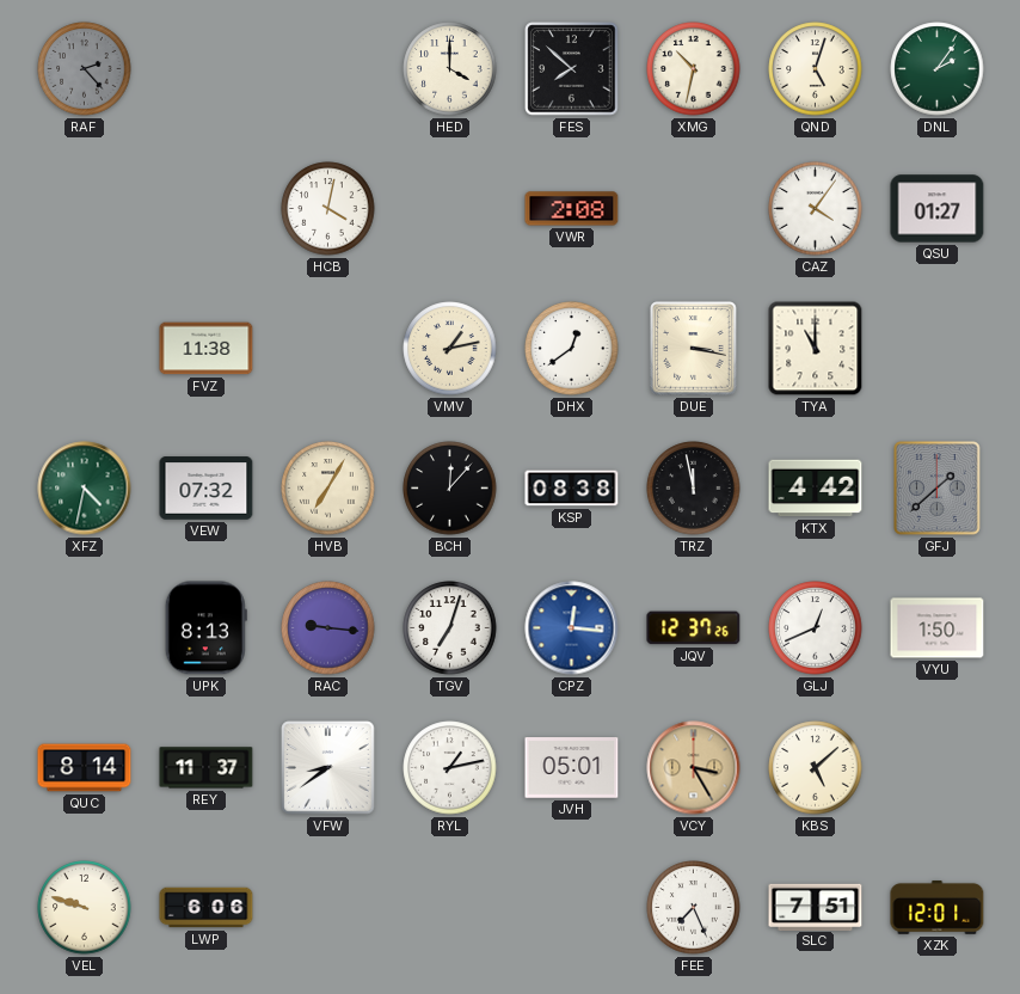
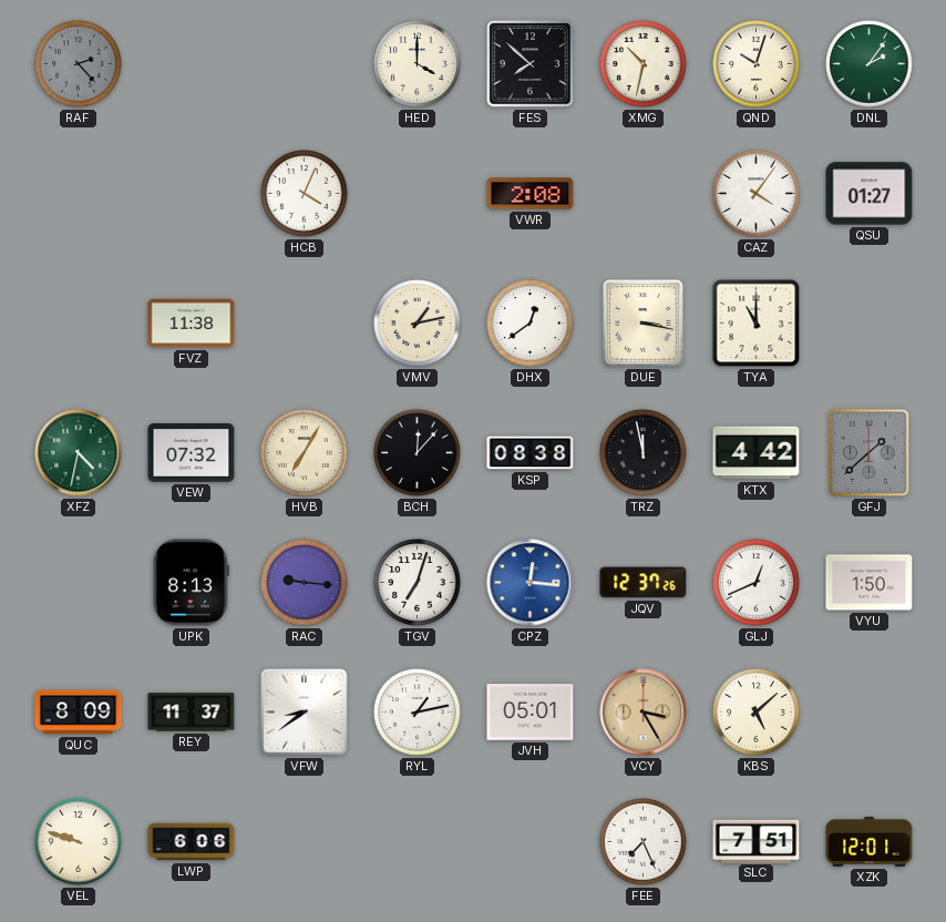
QND: 5:03 -> 10:03 (757, 64)
HCB: 4:02 -> 4:04 (305, 194)
QUC: 8:14 -> 8:09 (79, 713)
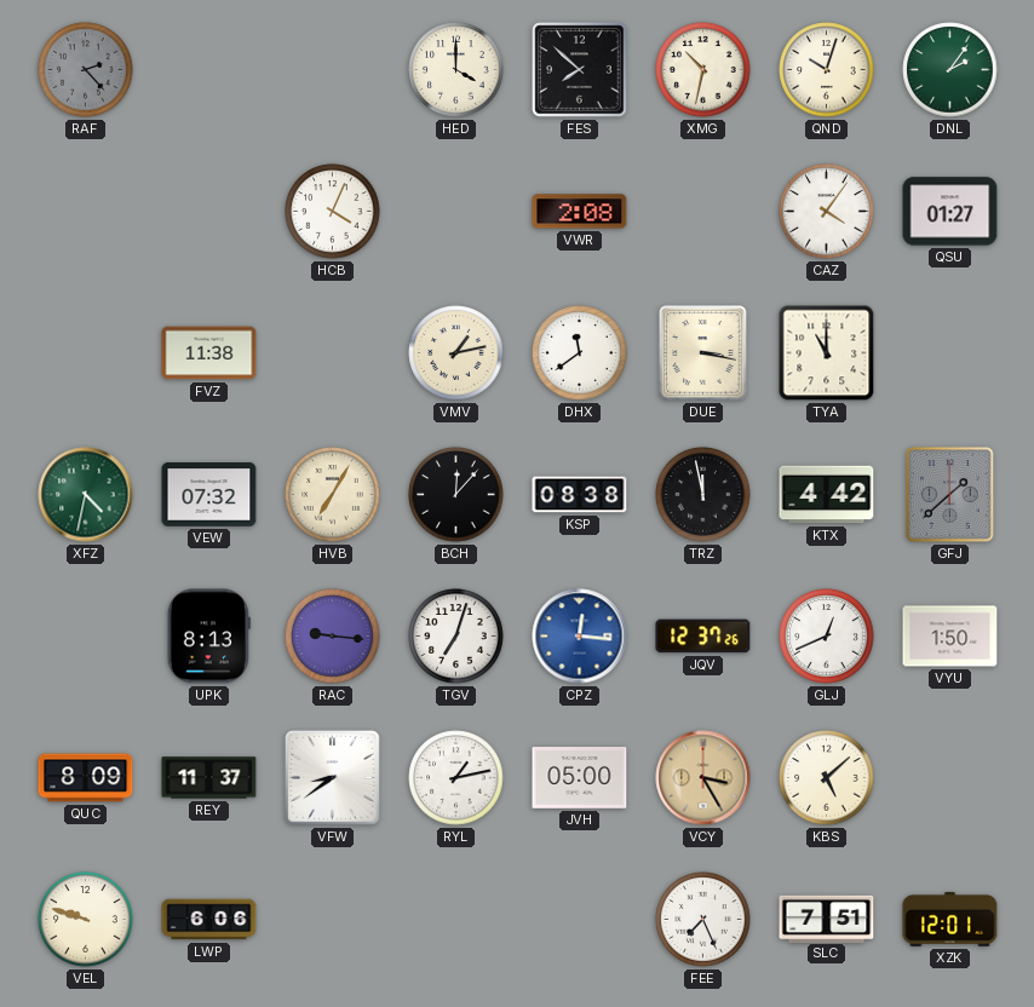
DHX: 12:39 -> 11:39 (580, 353)
JVH: 05:01 -> 05:00 (580, 778)
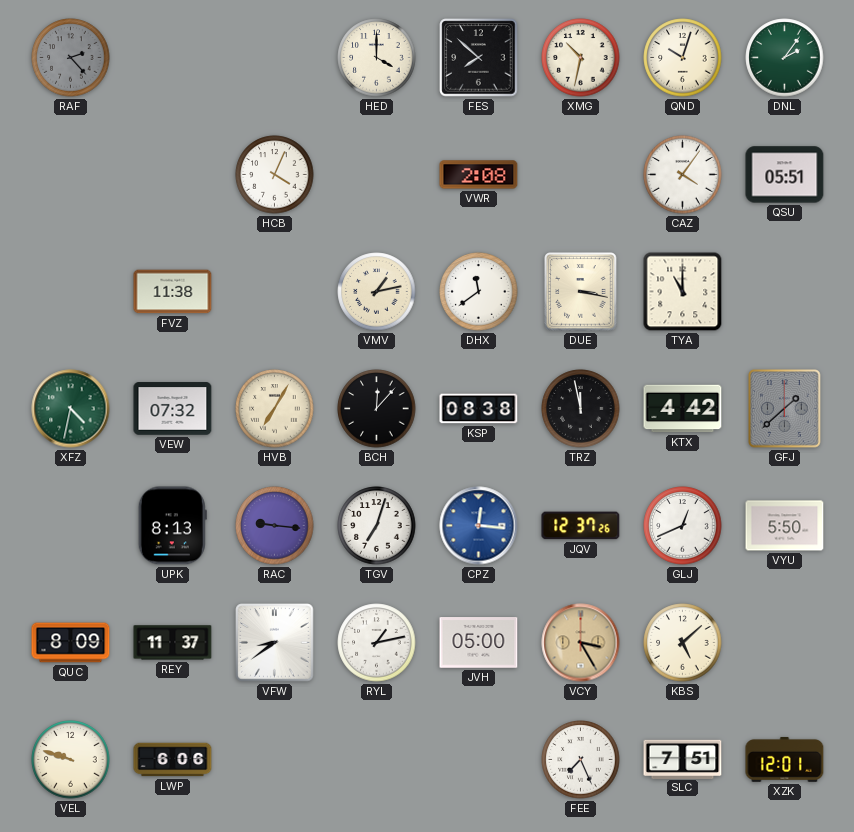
QSU: 01:27 -> 05:51 (785, 175)
VYU: 1:50 -> 5:50 (785, 526)
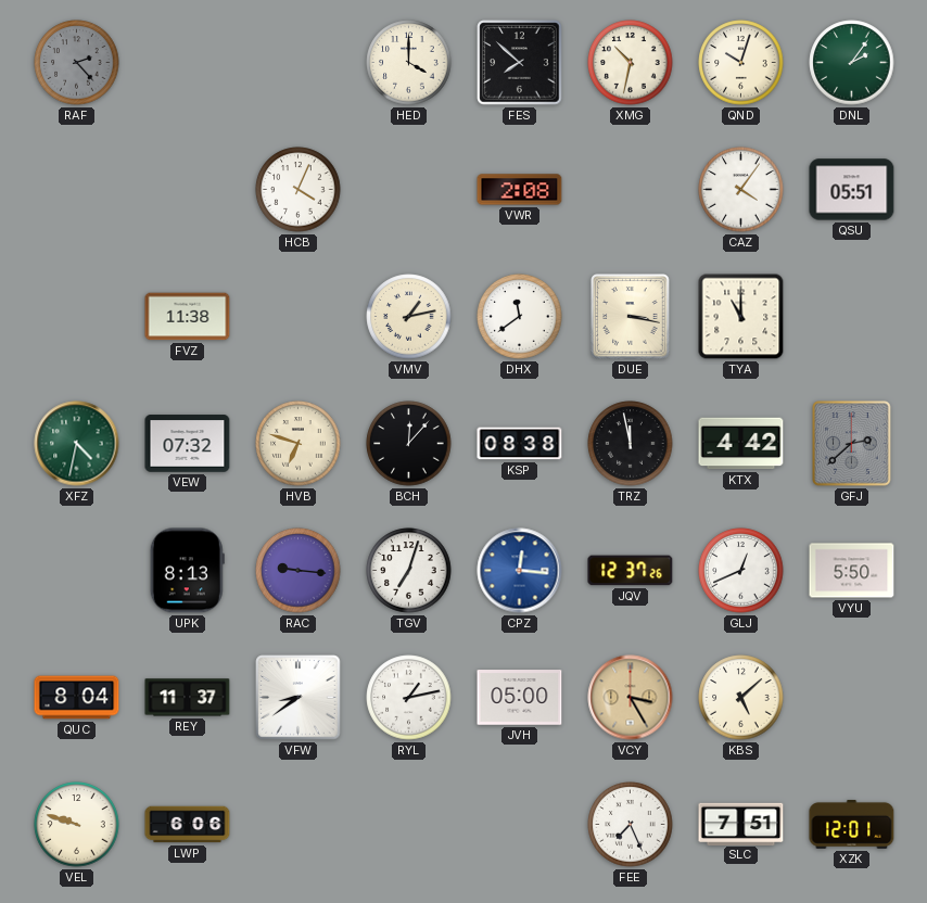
HVB: 7:05 -> 6:48 (299, 444)
GFJ: 1:38 -> 2:38 (852, 444)
QUC: 8:09 -> 8:04 (77, 698)
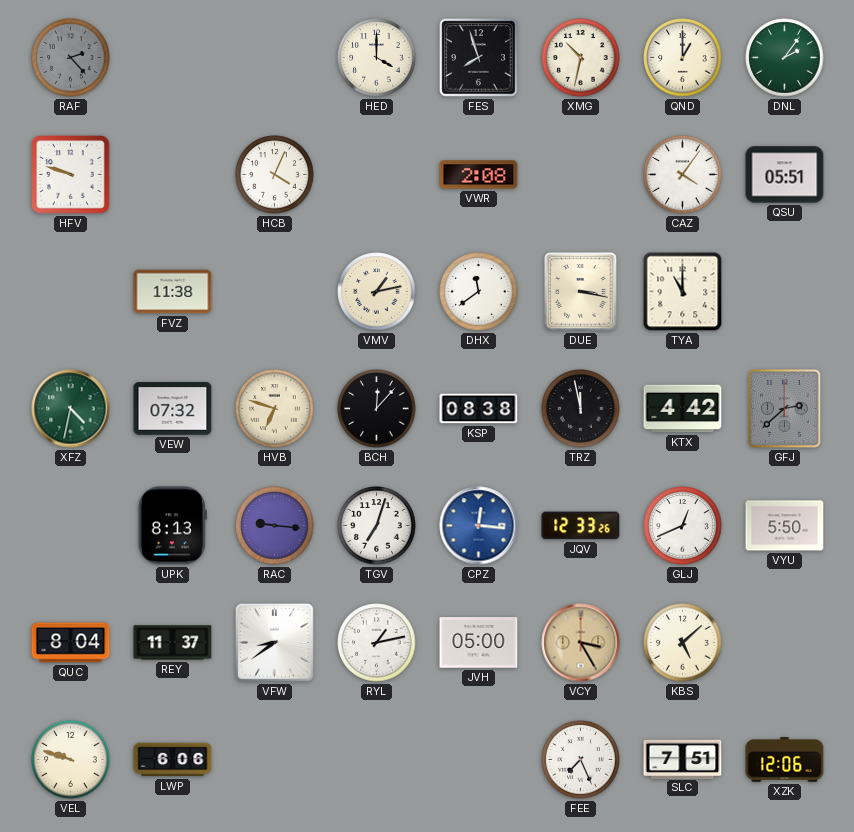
FES: 7:52 -> 7:57 (479, 58)
QND: 10:03 -> 1:00 (683, 58)
HFV: none -> 9:48 (71, 175)
JQV: 12:37 -> 12:33 (581, 526)
XZK: 12:01 -> 12:06 (785, 759)
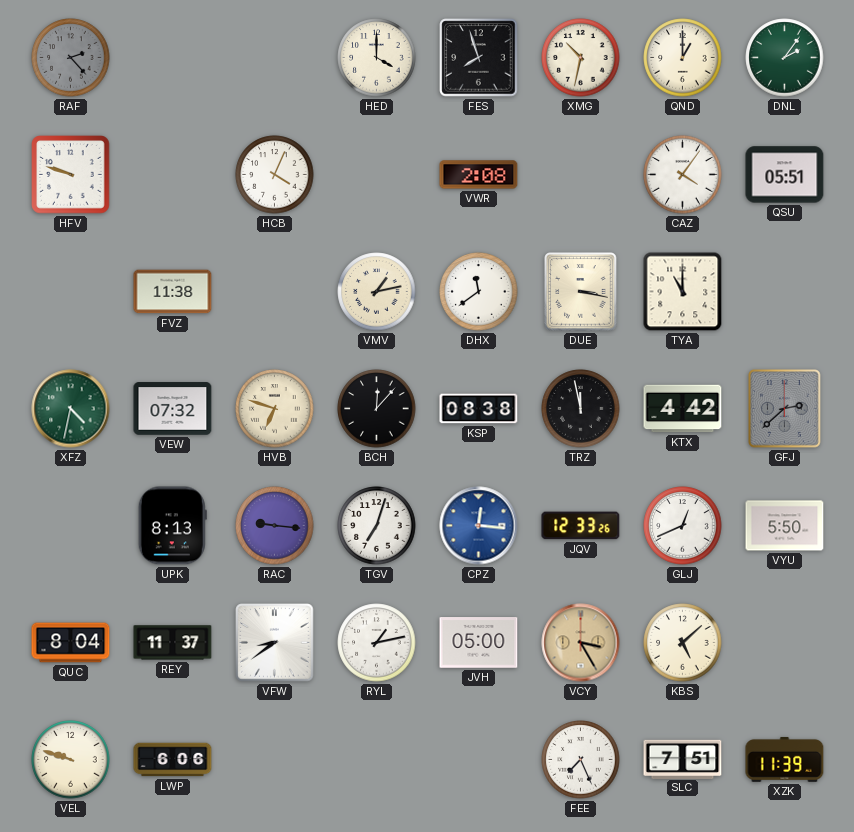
XZK: 12:06 -> 11:39 (785, 759)
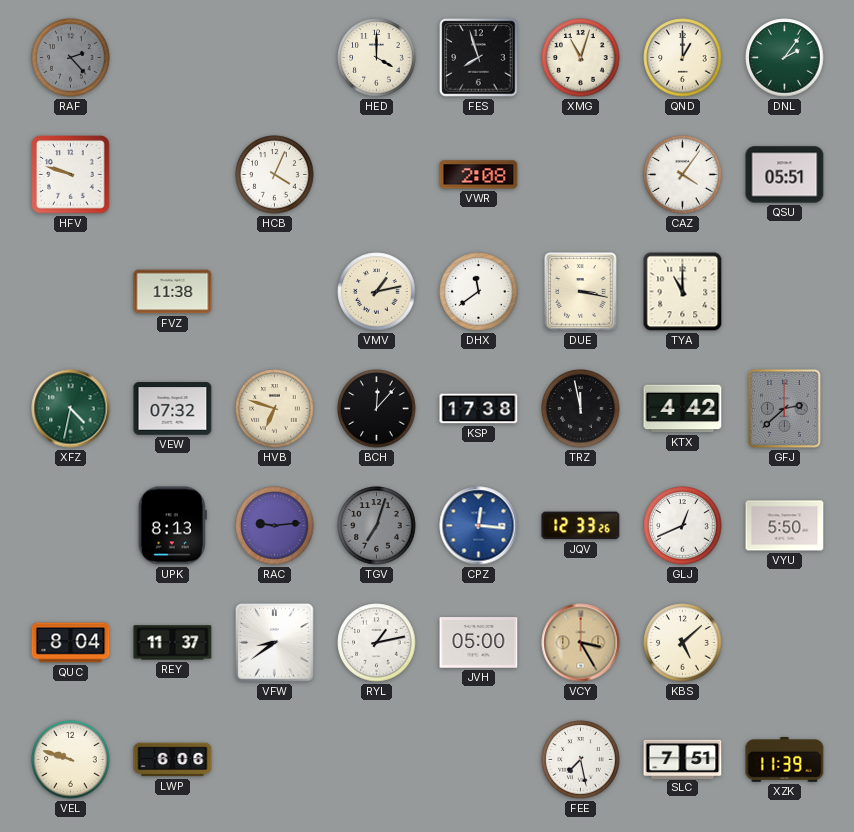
XMG: 10:32 -> 11:03 (581, 58)
KSP: 08:38 -> 17:38 (479, 409)
RAC: 9:16 -> 9:14 (275, 526)
TGV dial: white -> grey (377, 526)
FEE: 7:26 -> 7:28 (581, 760)
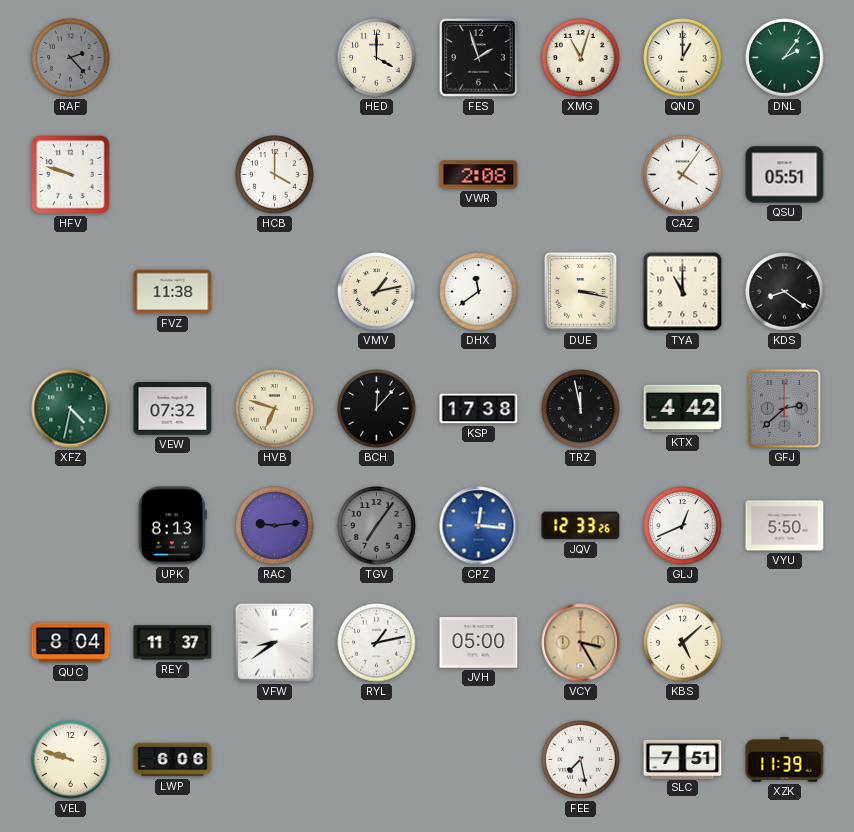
FES: 7:57 -> 1:57 (479, 58)
HCB: 4:04 -> 4:00 (275, 175)
KDS: none -> 8:21 (785, 292)
TGV: 7:03 -> 7:06 (377, 526)
